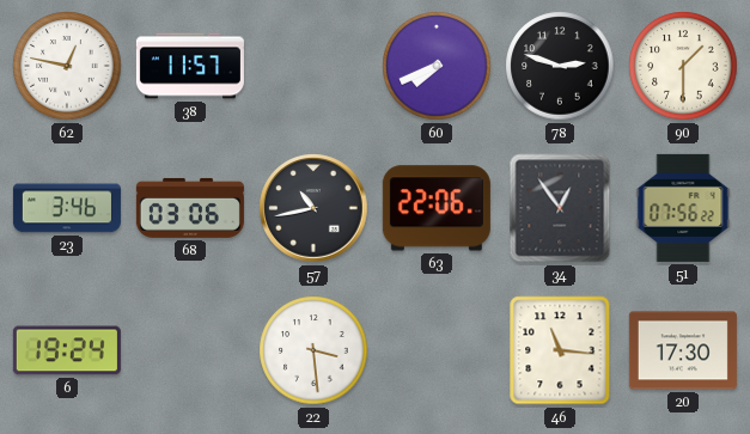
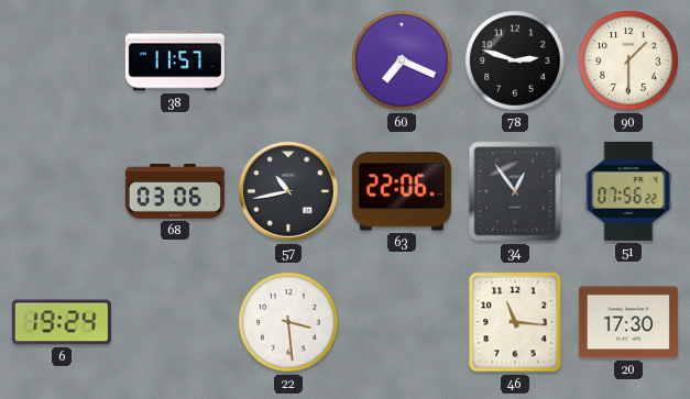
62: 12:47 -> none (67, 66)
60: 7:41 -> 7:19 (402, 60)
23: 3:46 -> none (67, 208)
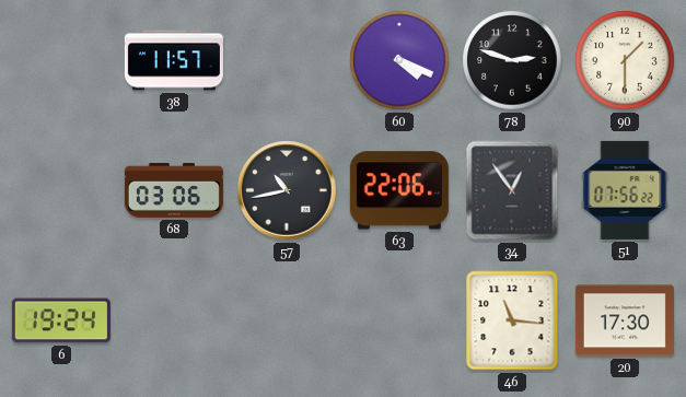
60: 7:19 -> 4:19 (399, 60)
22: 3:29 -> none (288, 322)
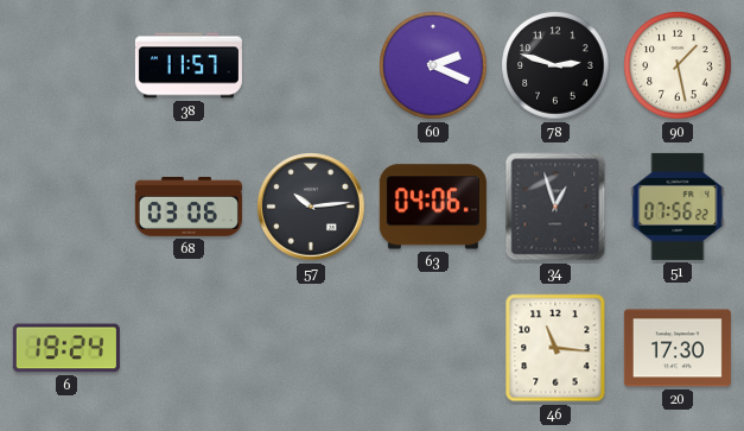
60: 4:19 -> 2:19 (433, 65)
90: 1:30 -> 1:28 (678, 65)
57: 10:43 -> 10:14 (311, 207)
63: 22:06 -> 04:06 (433, 207)
34: 12:54 -> 12:57 (555, 207)
